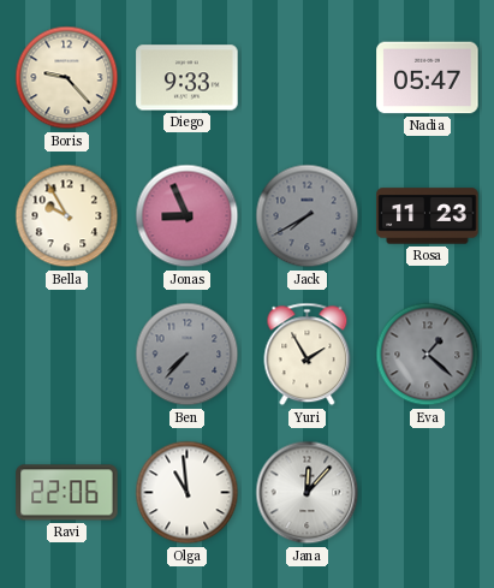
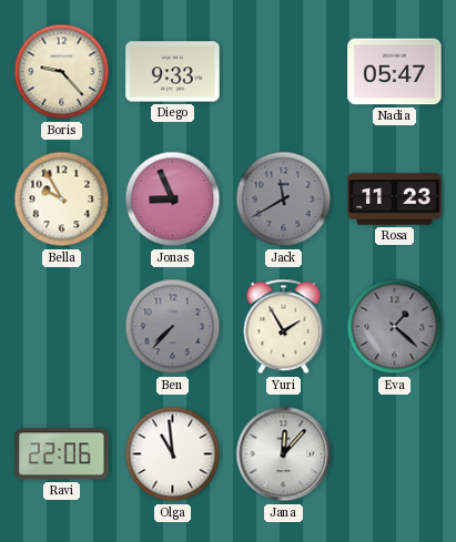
Jack: 7:40 -> 11:40 (284, 200)
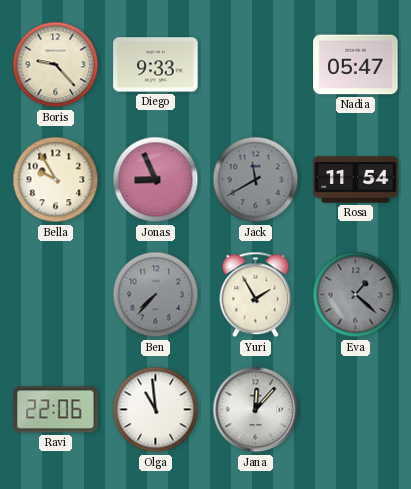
Rosa: 11:23 -> 11:54 (356, 180)
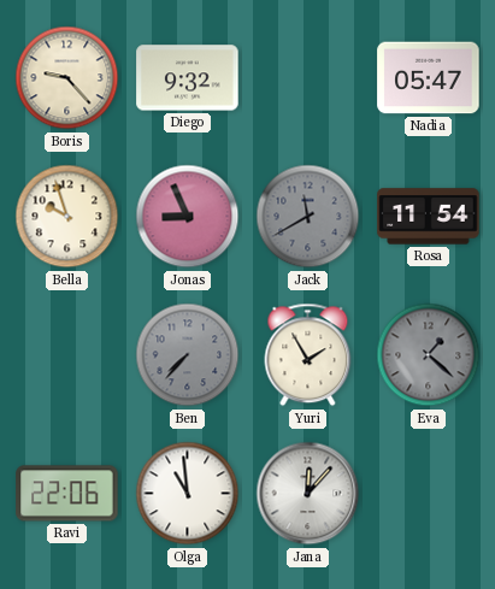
Diego: 9:33 -> 9:32 (188, 78)
Bella: 9:55 -> 9:57 (67, 217)
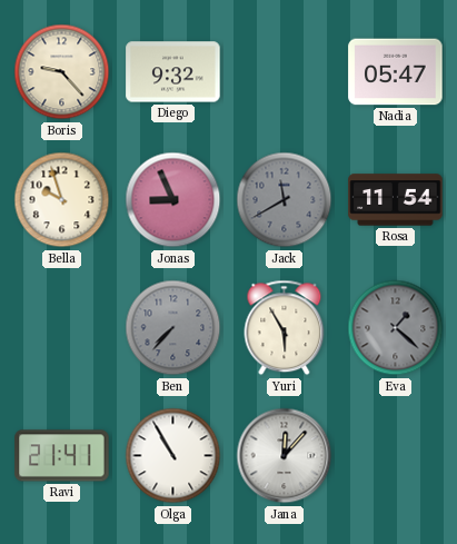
Yuri: 1:55 -> 5:55 (285, 328)
Ravi: 22:06 -> 21:41 (62, 456)
Olga: 10:59 -> 10:55 (173, 456)
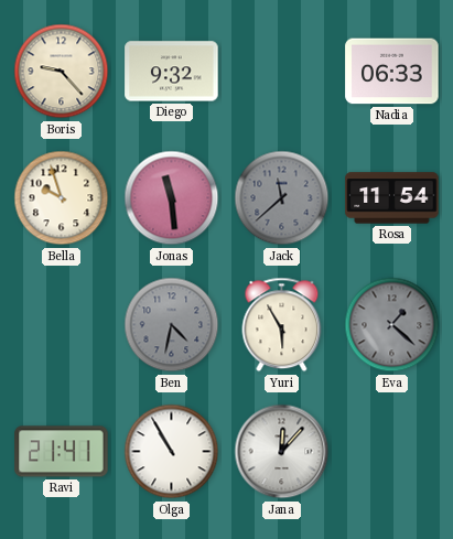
Nadia: 05:47 -> 06:33 (392, 72)
Jonas: 8:56 -> 11:29 (172, 198)
Jack: 11:40 -> 11:38 (282, 198)
Ben: 7:37 -> 4:32 (172, 325)
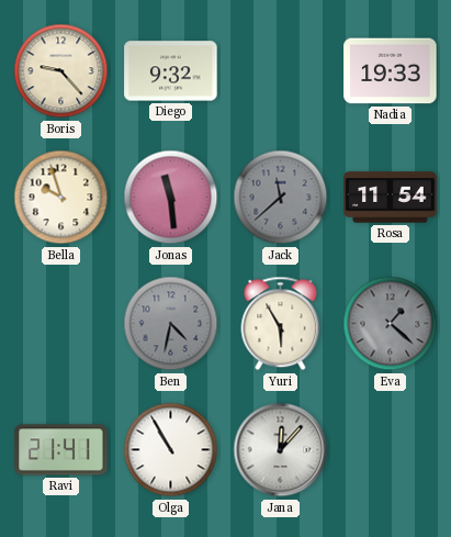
Nadia: 06:33 -> 19:33 (391, 71)
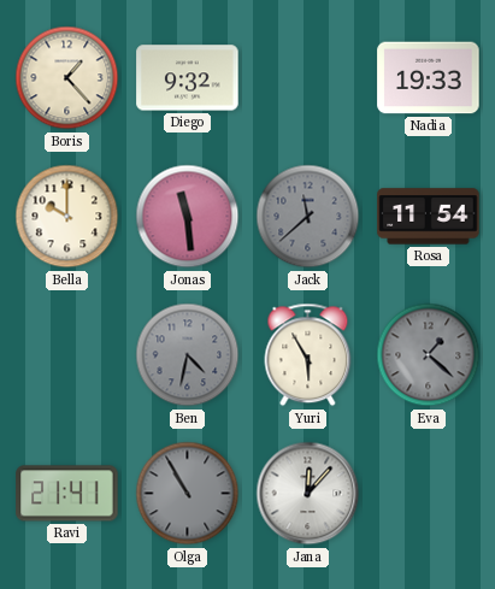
Boris: 9:23 -> 1:23 (67, 78)
Bella: 9:57 -> 10:00 (67, 217)
Olga dial: white -> grey (188, 494)
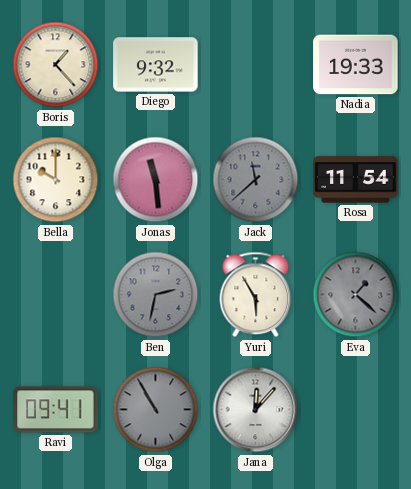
Ben: 4:32 -> 2:32 (156, 295)
Ravi: 21:41 -> 09:41 (56, 410)
